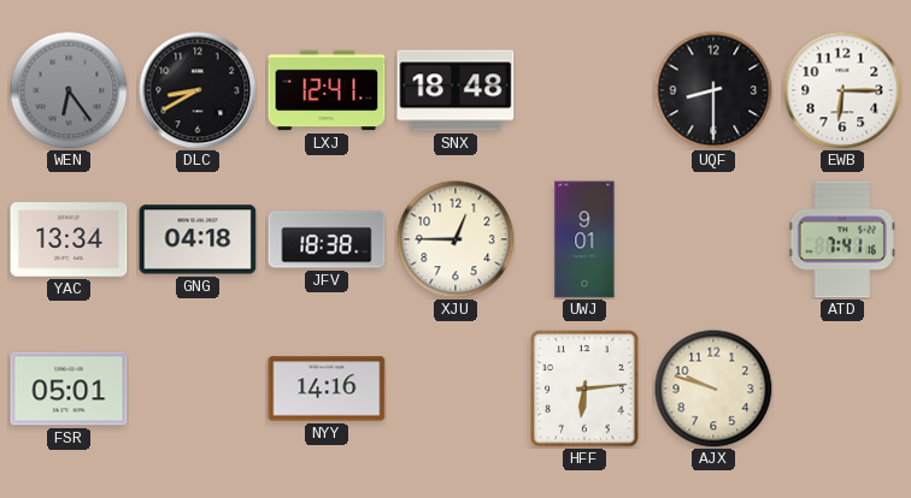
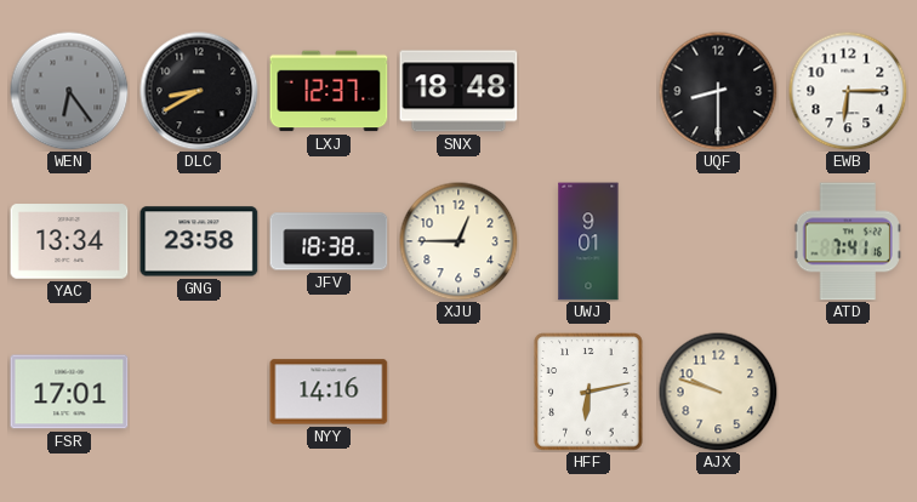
LXJ: 12:41 -> 12:37 (329, 91)
GNG: 04:18 -> 23:58 (199, 241)
FSR: 05:01 -> 17:01 (69, 392)
HFF: 6:14 -> 6:13 (588, 392)
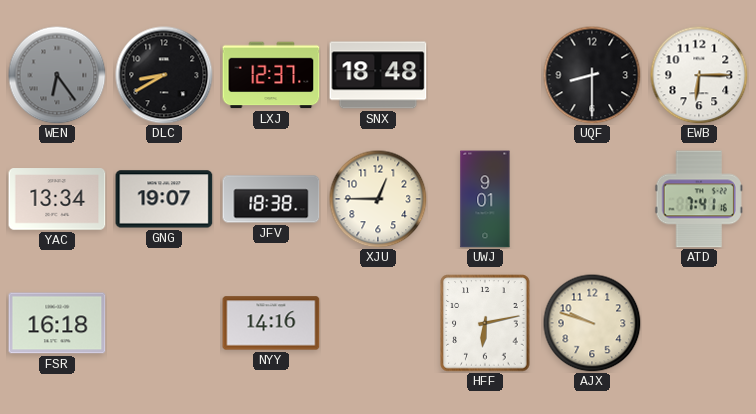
GNG: 23:58 -> 19:07 (164, 199)
FSR: 17:01 -> 16:18 (57, 323)
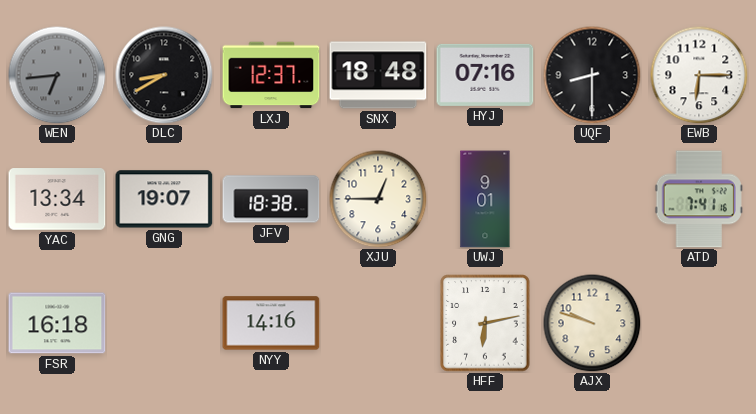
WEN: 6:24 -> 6:44 (57, 75)
HYJ: none -> 07:16 (485, 75)
